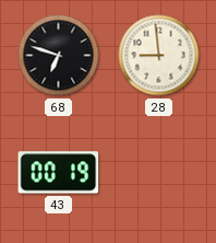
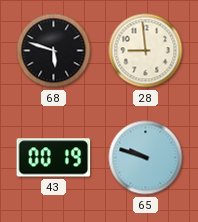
68: 6:48 -> 5:48 (54, 51)
65: none -> 9:48 (146, 158)
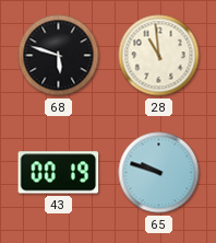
28: 8:59 -> 10:59 (159, 56)
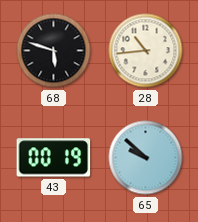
28: 10:59 -> 10:44 (146, 51)
65: 9:48 -> 9:52 (146, 158)
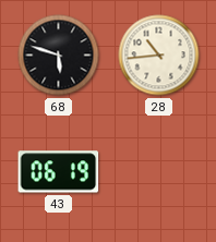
43: 00:19 -> 06:19 (59, 172)
65: 9:52 -> none (146, 158)
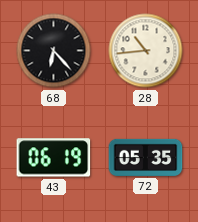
68: 5:48 -> 6:23 (54, 51)
72: none -> 05:35 (146, 157)
